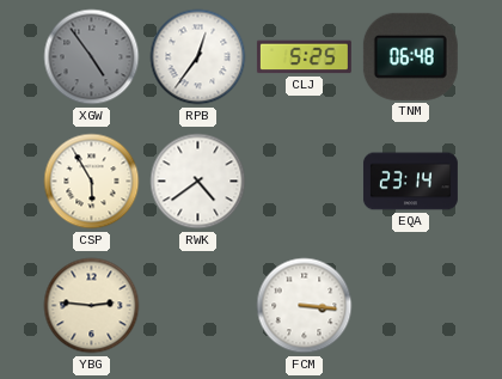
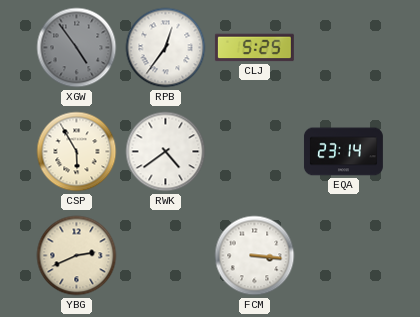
TNM: 06:48 -> none (410, 56)
YBG: 2:46 -> 2:41 (77, 256)
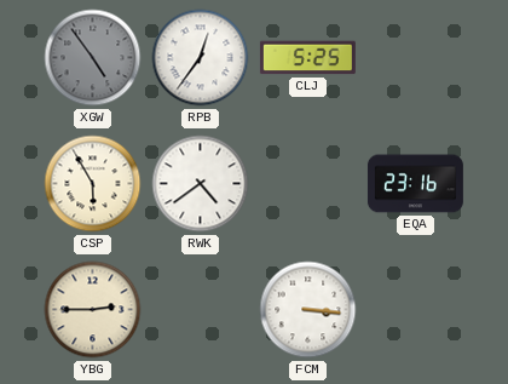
EQA: 23:14 -> 23:16 (415, 184)
YBG: 2:41 -> 2:45 (93, 310)
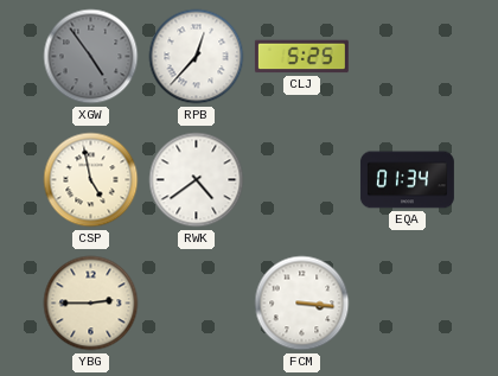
RPB: 12:36 -> 12:37 (197, 57)
CSP: 5:55 -> 4:58 (91, 180)
EQA: 23:16 -> 01:34 (407, 180)
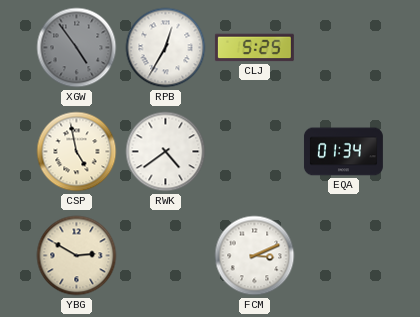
RPB: 12:37 -> 12:35 (166, 48)
YBG: 2:45 -> 2:50 (77, 256)
FCM: 3:16 -> 3:11 (255, 256)
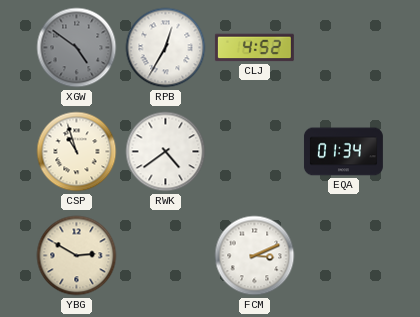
XGW: 4:54 -> 4:51 (77, 48)
CLJ: 5:25 -> 4:52 (254, 48)
CSP: 4:58 -> 10:57 (77, 152)
